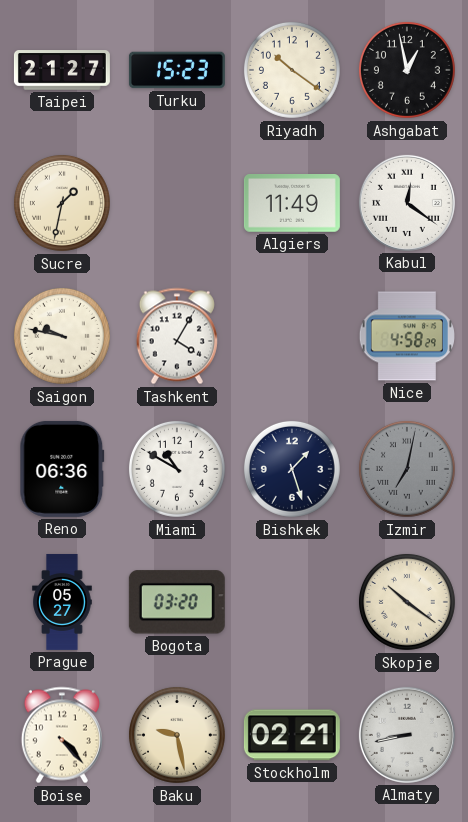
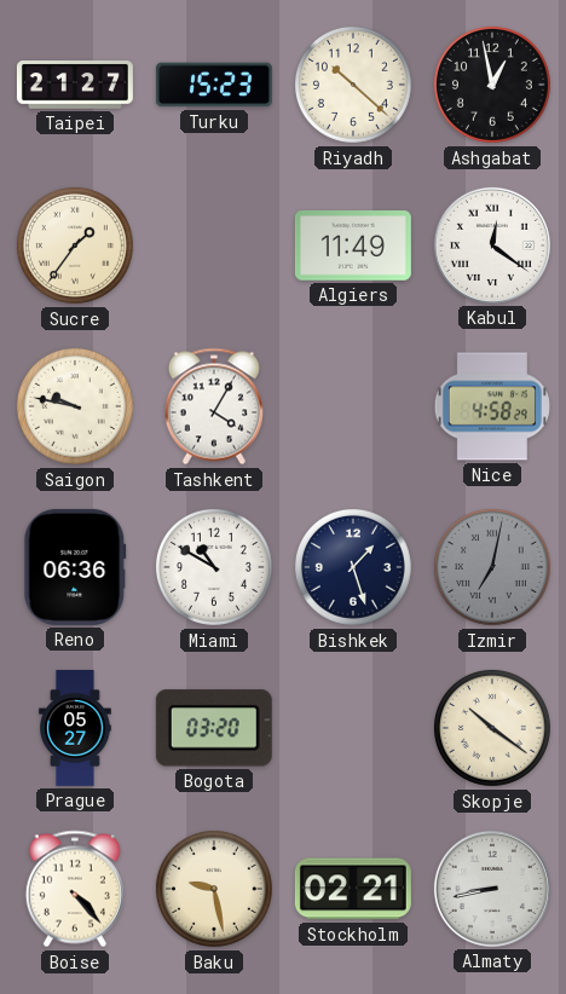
Riyadh: 10:21 -> 10:22 (353, 85)
Sucre: 1:32 -> 1:36 (75, 245)
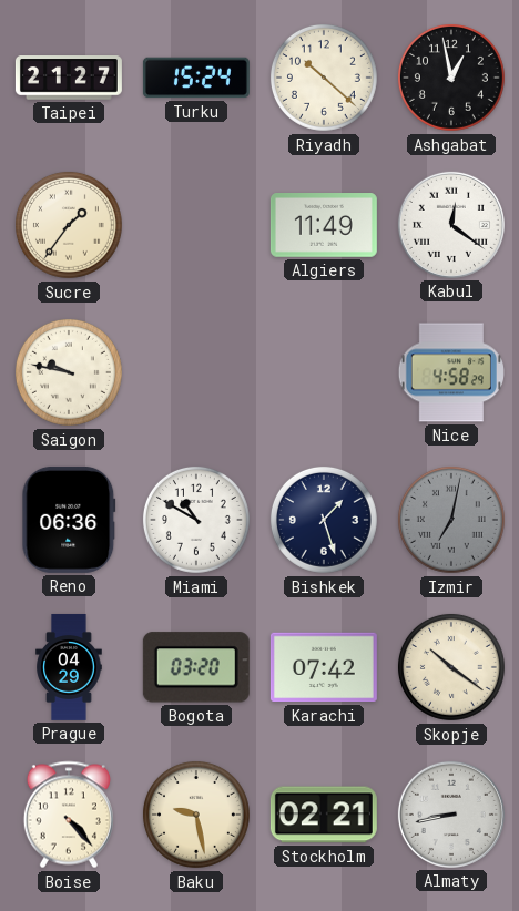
Turku: 15:23 -> 15:24 (196, 78)
Tashkent: 4:05 -> none (214, 406)
Prague: 05:27 -> 04:29 (69, 667)
Karachi: none -> 07:42 (324, 667)
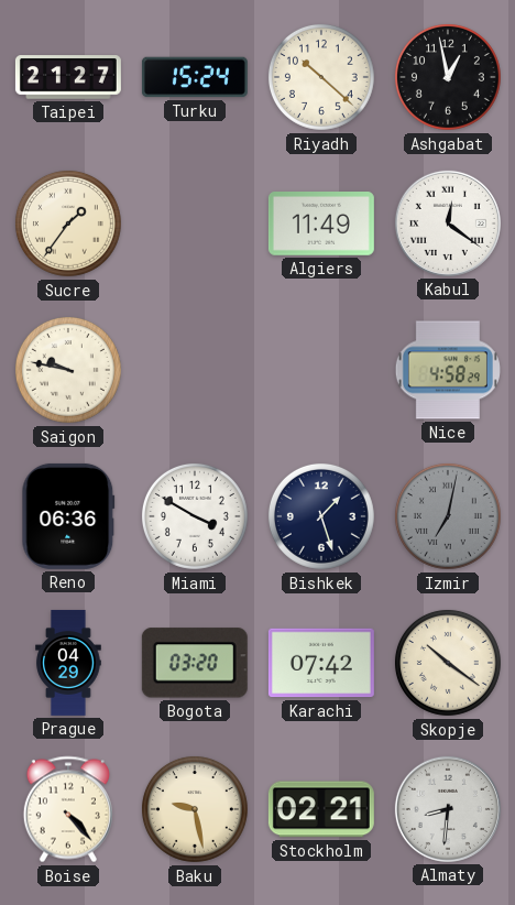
Miami: 10:50 -> 3:50 (195, 516)
Almaty: 8:43 -> 8:31 (448, 809)
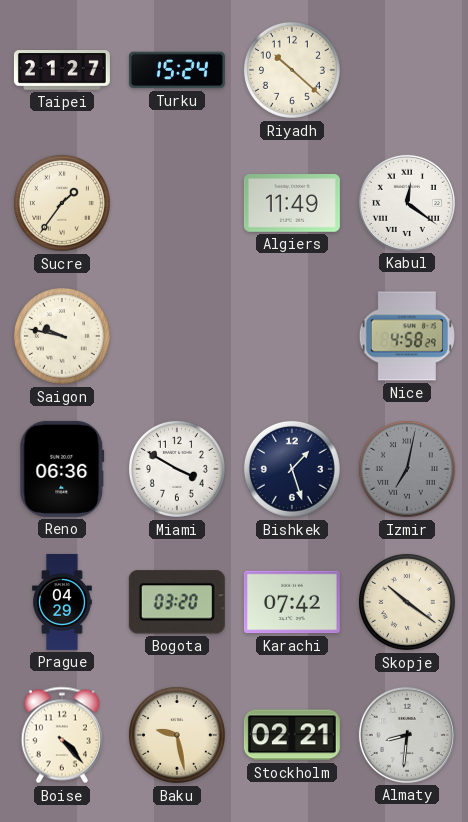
Ashgabat: 12:58 -> none (448, 77)
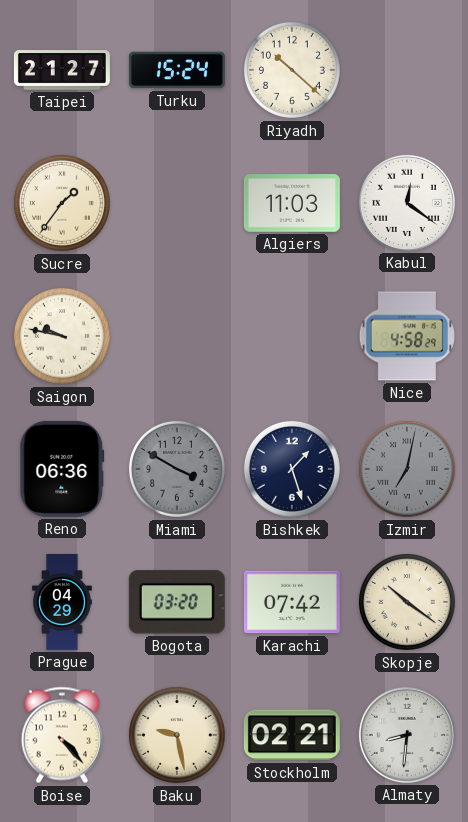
Algiers: 11:49 -> 11:03 (292, 204)
Miami dial: white -> grey (177, 469)
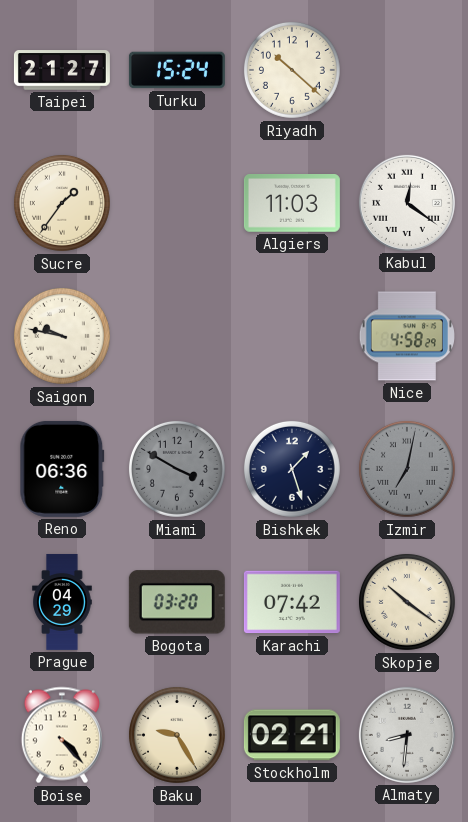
Baku: 9:28 -> 9:25 (177, 735)
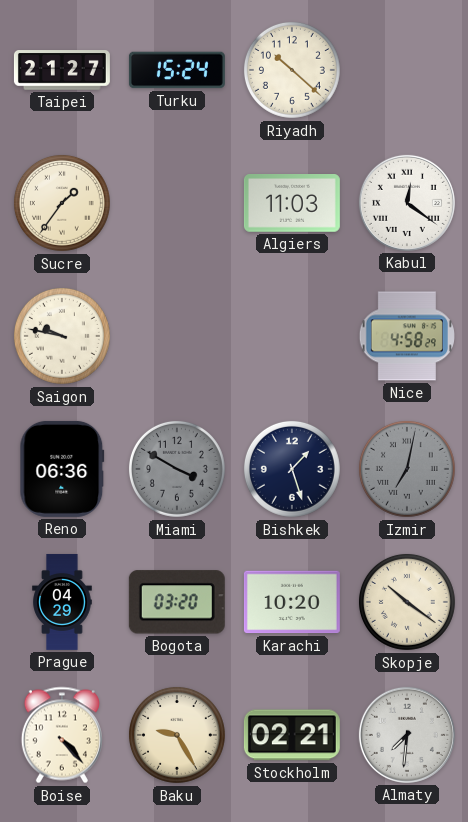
Karachi: 07:42 -> 10:20 (292, 602)
Almaty: 8:31 -> 7:31 (407, 735)
